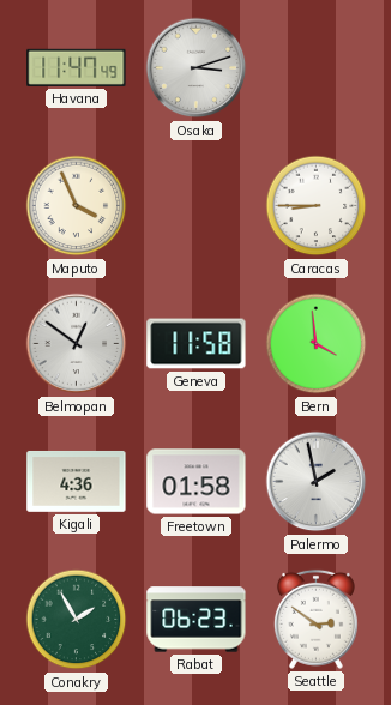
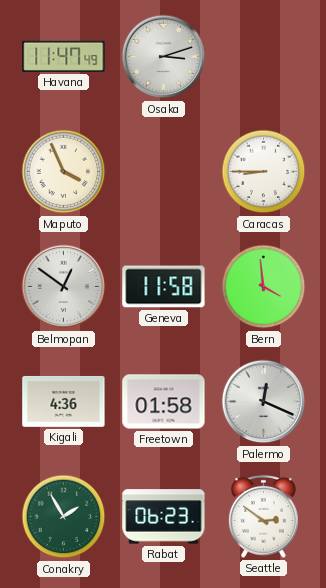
Palermo: 1:58 -> 12:19 (264, 402)
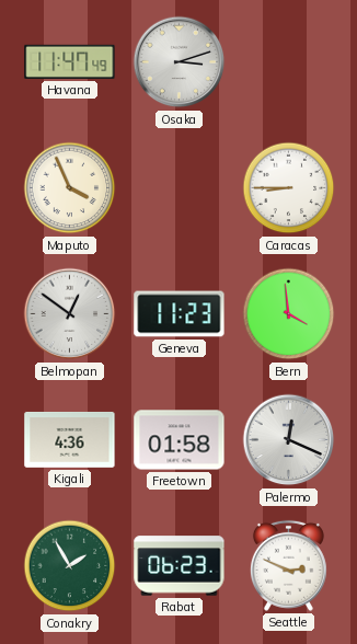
Geneva: 11:58 -> 11:23 (180, 314)
Seattle: 2:51 -> 2:49 (288, 565)
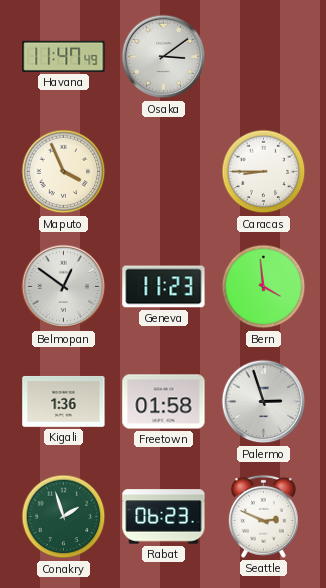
Osaka: 3:12 -> 3:09 (164, 57)
Kigali: 4:36 -> 1:36 (64, 401)
Palermo: 12:19 -> 2:57 (264, 402)
Conakry: 1:55 -> 1:57 (64, 517)
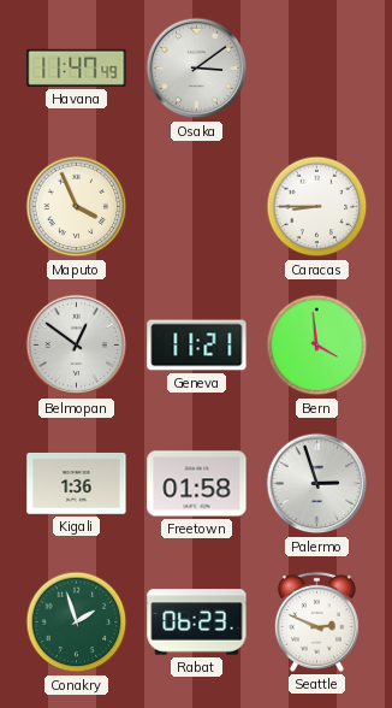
Geneva: 11:23 -> 11:21 (197, 346)
